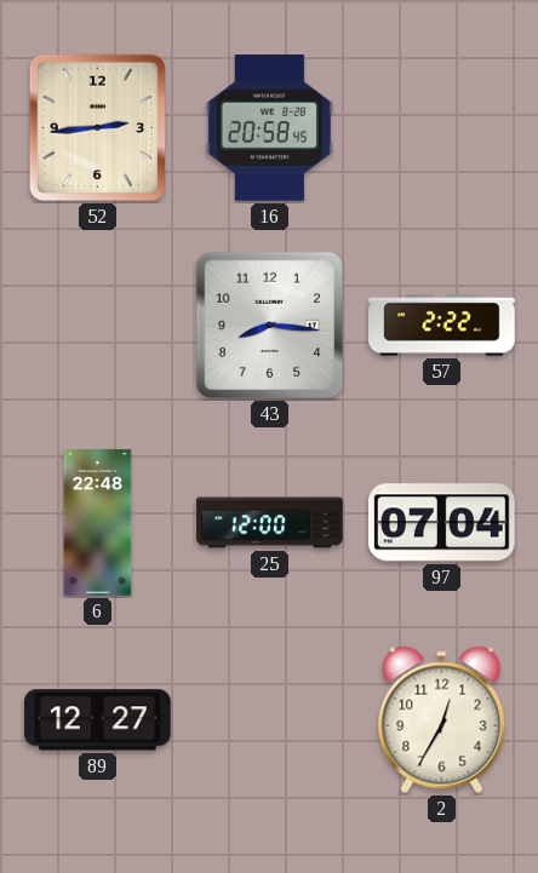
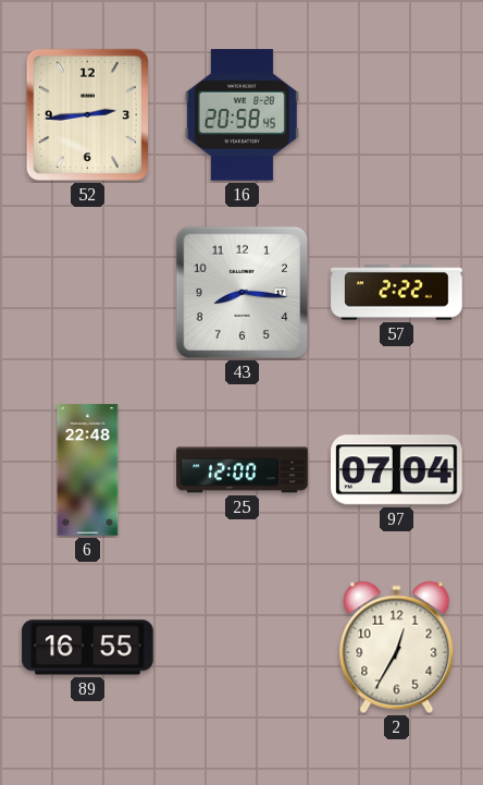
89: 12:27 -> 16:55 (88, 648)
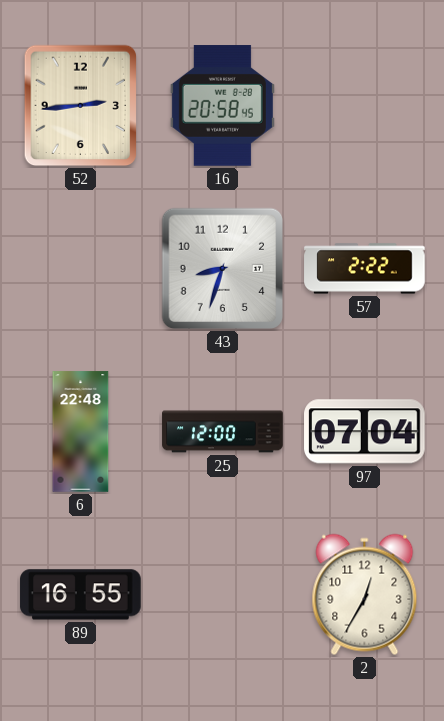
43: 8:16 -> 8:33 (223, 269)
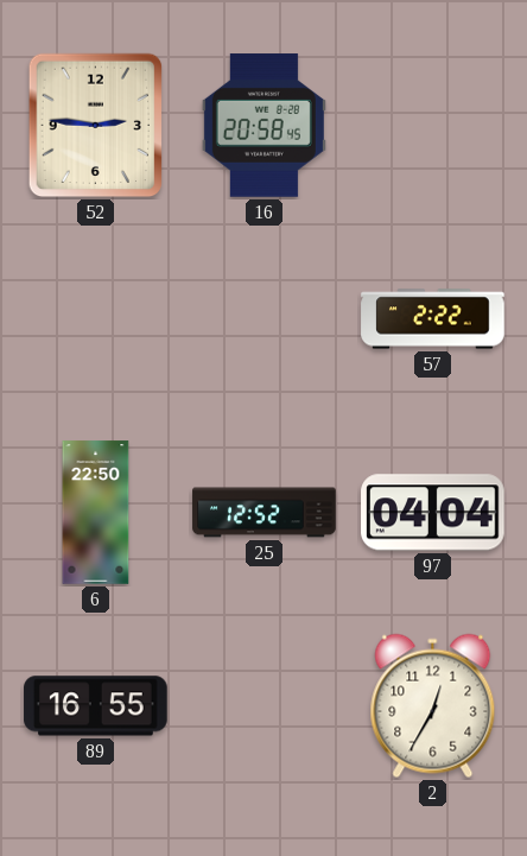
52: 2:44 -> 2:46 (96, 126)
43: 8:33 -> none (223, 269)
6: 22:48 -> 22:50 (96, 513)
25: 12:00 -> 12:52 (265, 513)
97: 07:04 -> 04:04 (433, 513)
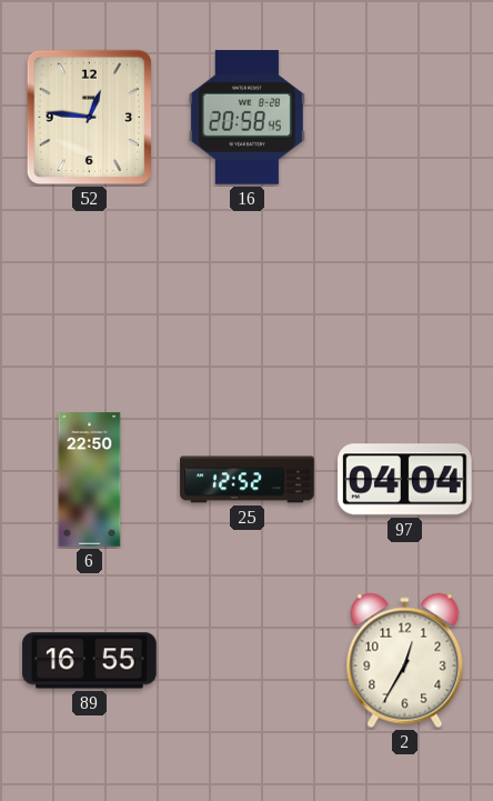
52: 2:46 -> 12:46 (90, 118)
57: 2:22 -> none (433, 319)
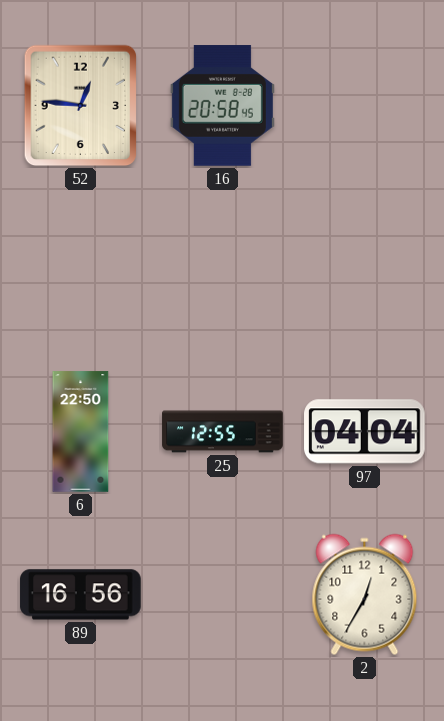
25: 12:52 -> 12:55 (223, 432)
89: 16:55 -> 16:56 (81, 595)
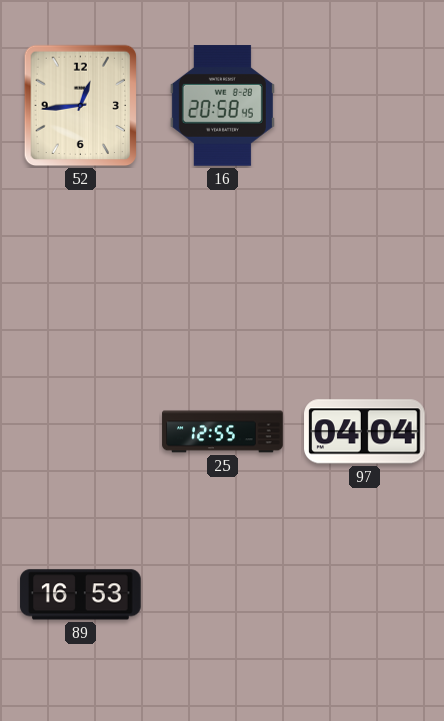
52: 12:46 -> 12:44 (81, 106)
6: 22:50 -> none (81, 432)
89: 16:56 -> 16:53 (81, 595)
2: 12:35 -> none (365, 595)
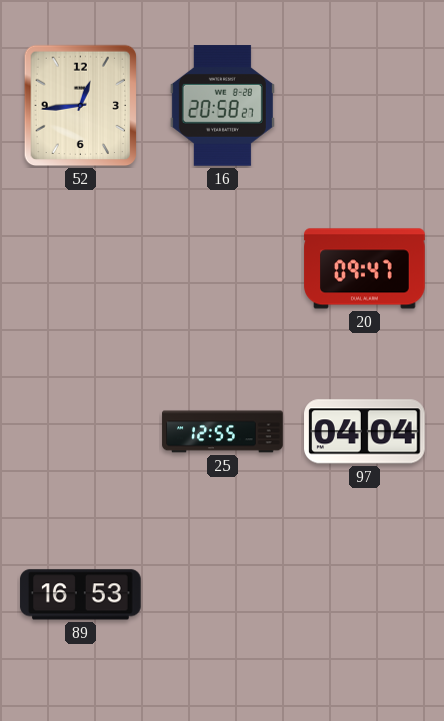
16: 20:58:45 -> 20:58:27 (222, 106)
20: none -> 09:47 (365, 269)
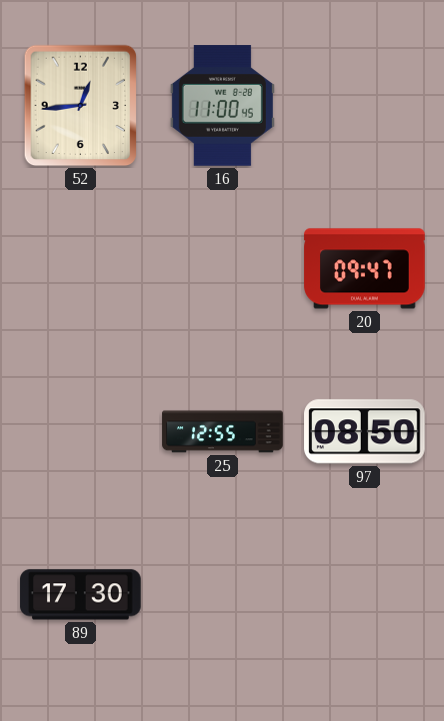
16: 20:58 -> 11:00 (222, 106)
97: 04:04 -> 08:50 (365, 432)
89: 16:53 -> 17:30 (81, 595)
